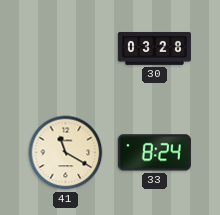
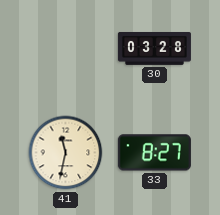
41: 11:20 -> 11:32 (66, 153)
33: 8:24 -> 8:27 (154, 153)
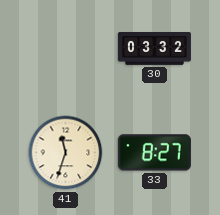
30: 03:28 -> 03:32 (154, 48)
41: 11:32 -> 11:33 (66, 153)
